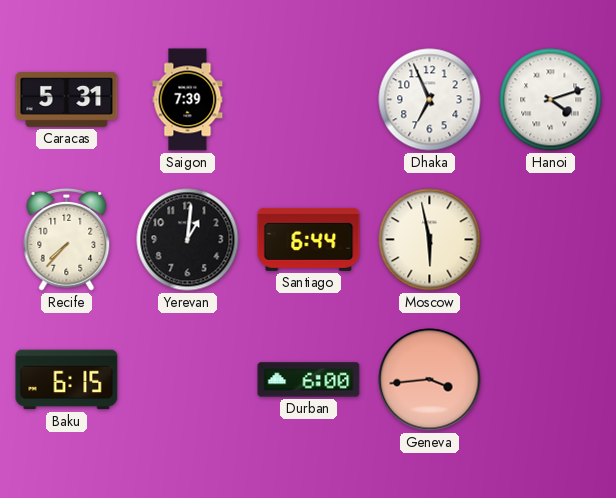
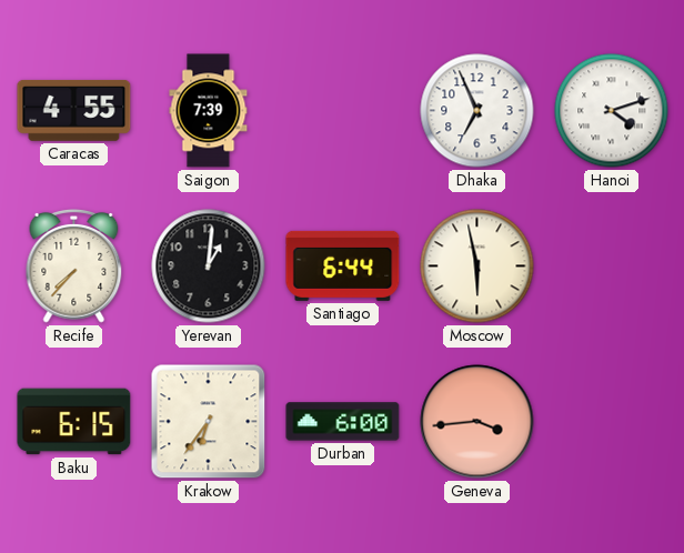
Caracas: 5:31 -> 4:55 (74, 110)
Krakow: none -> 6:36 (209, 422)
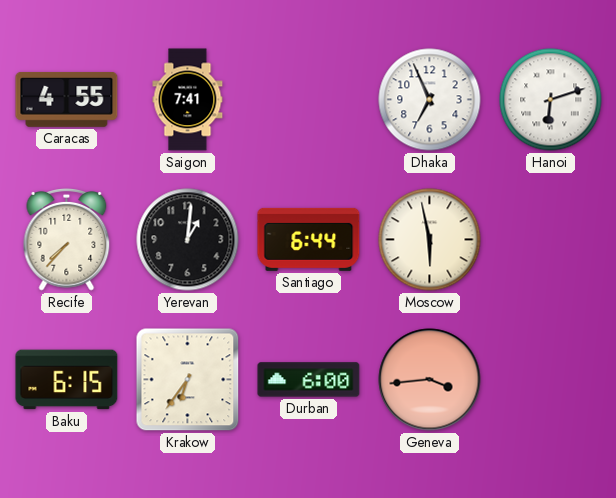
Saigon: 7:39 -> 7:41 (188, 100)
Hanoi: 4:12 -> 6:12 (551, 100)
